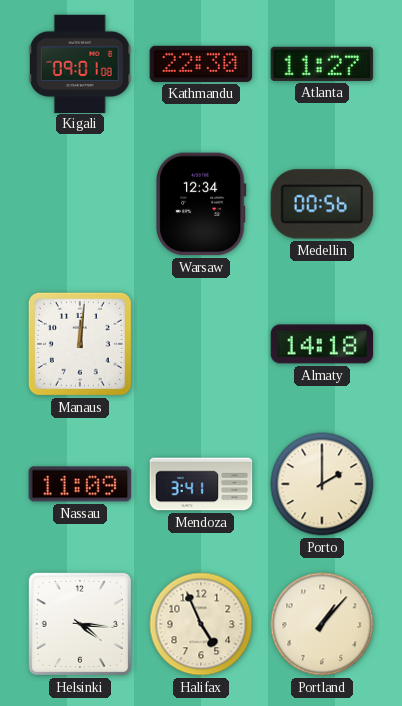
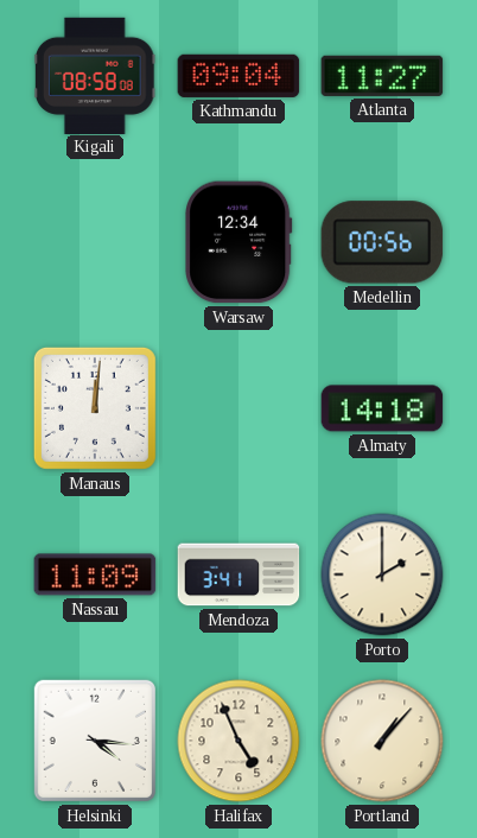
Kigali: 09:01 -> 08:58 (95, 75)
Kathmandu: 22:30 -> 09:04 (238, 76)
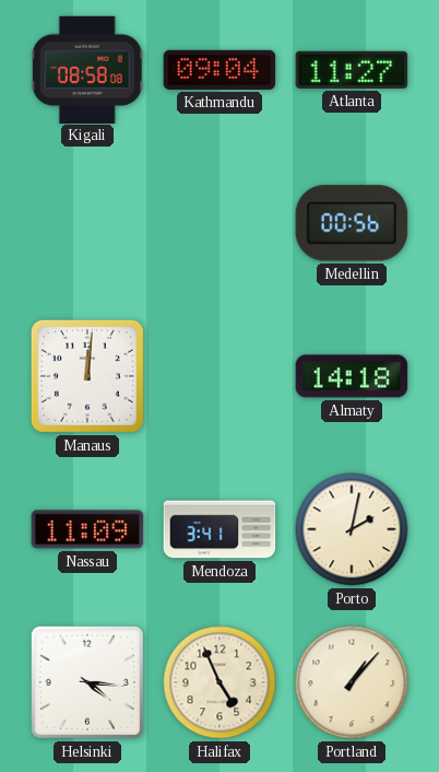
Warsaw: 12:34 -> none (238, 242)
Porto: 2:00 -> 2:02 (352, 529)
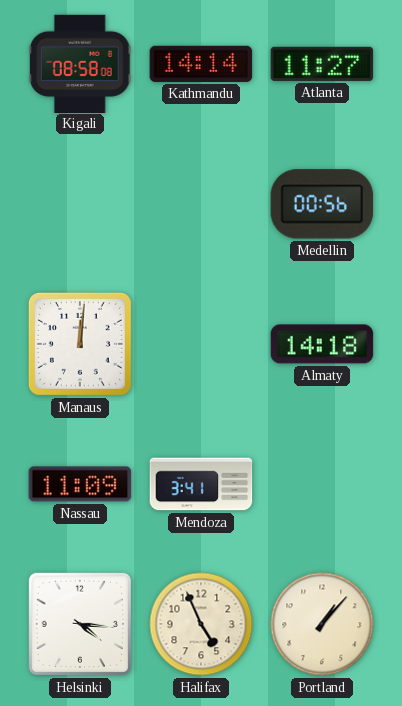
Kathmandu: 09:04 -> 14:14 (201, 64)
Porto: 2:02 -> none (352, 529)
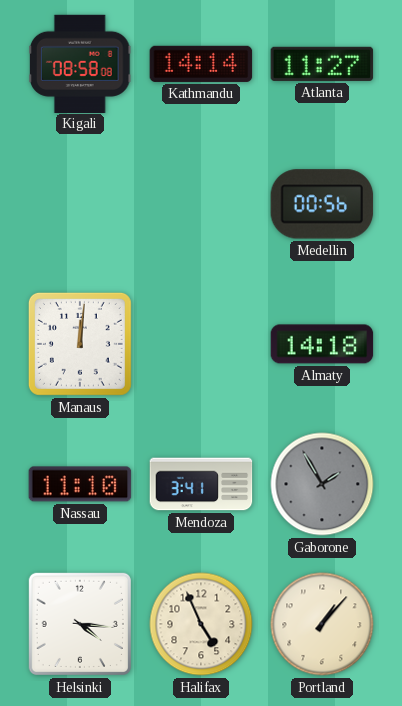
Nassau: 11:09 -> 11:10 (80, 484)
Gaborone: none -> 1:55 (322, 484)
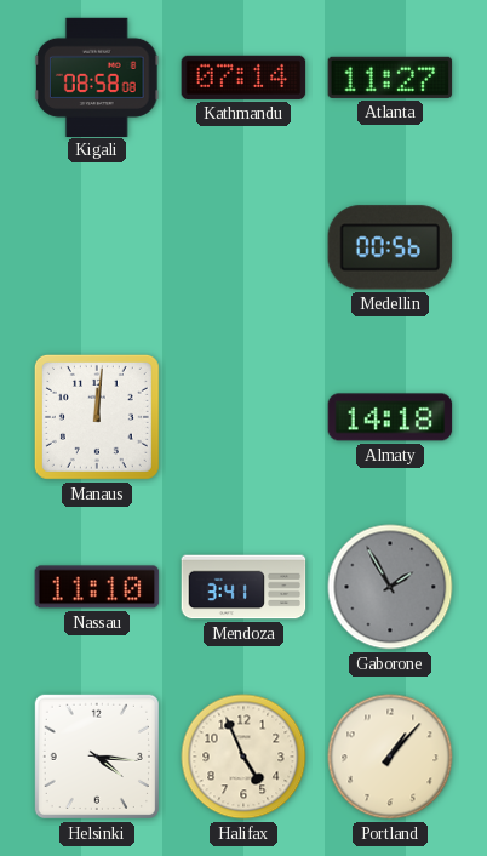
Kathmandu: 14:14 -> 07:14 (243, 78)
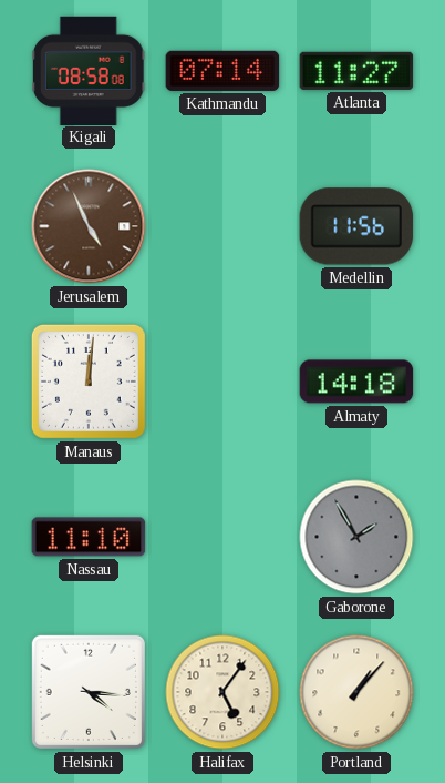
Jerusalem: none -> 4:56 (89, 226)
Medellin: 00:56 -> 11:56 (356, 226)
Mendoza: 3:41 -> none (243, 587)
Halifax: 4:56 -> 5:06 (222, 692)
